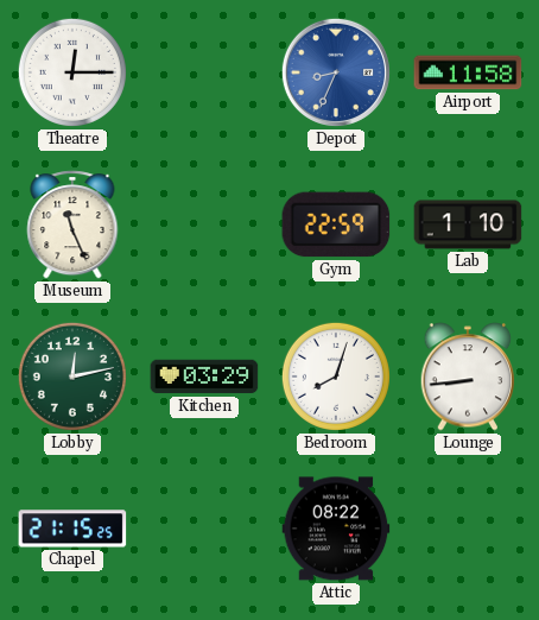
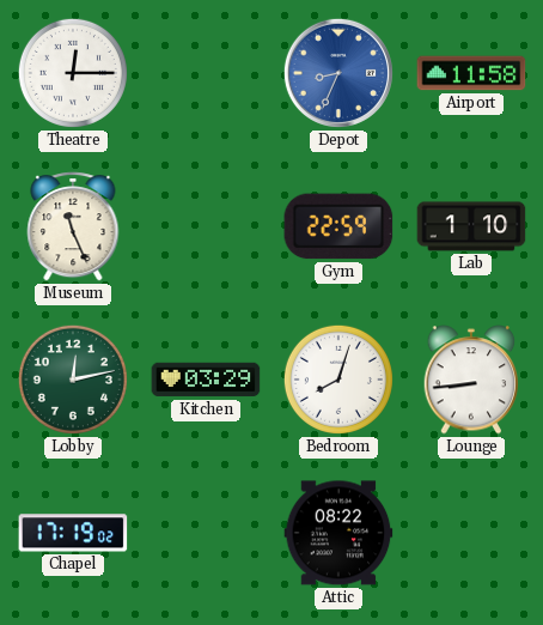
Chapel: 21:15 -> 17:19 (73, 533)
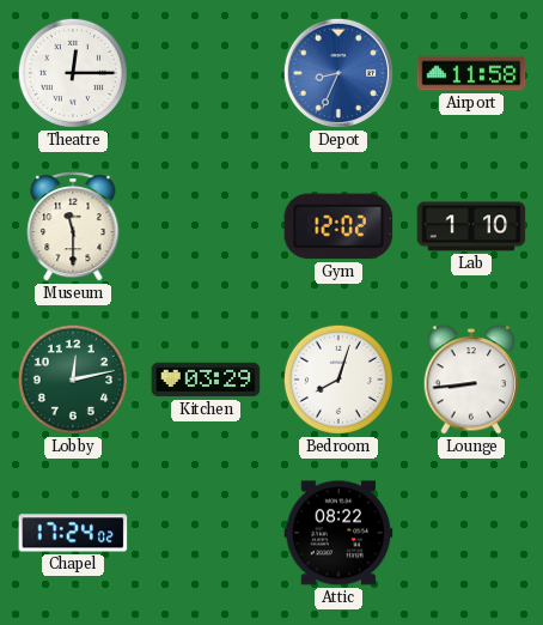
Museum: 11:26 -> 11:30 (73, 226)
Gym: 22:59 -> 12:02 (338, 226)
Chapel: 17:19 -> 17:24 (73, 533)
